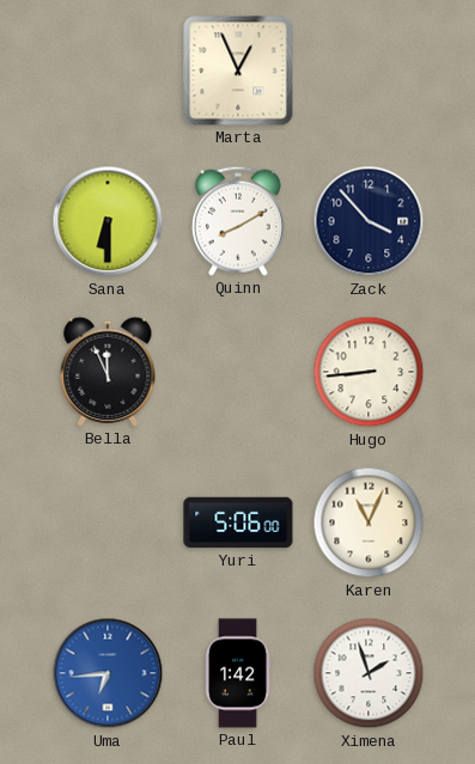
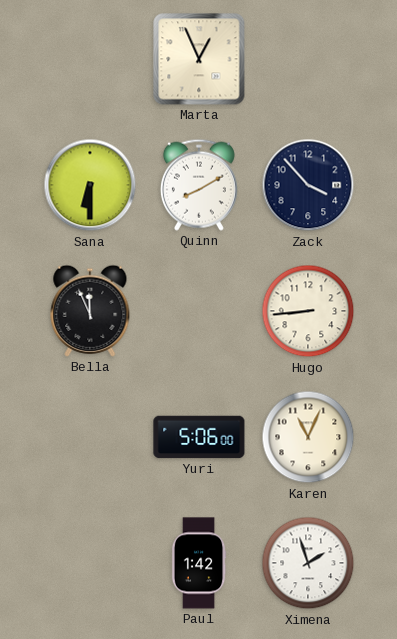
Uma: 6:44 -> none (108, 673)
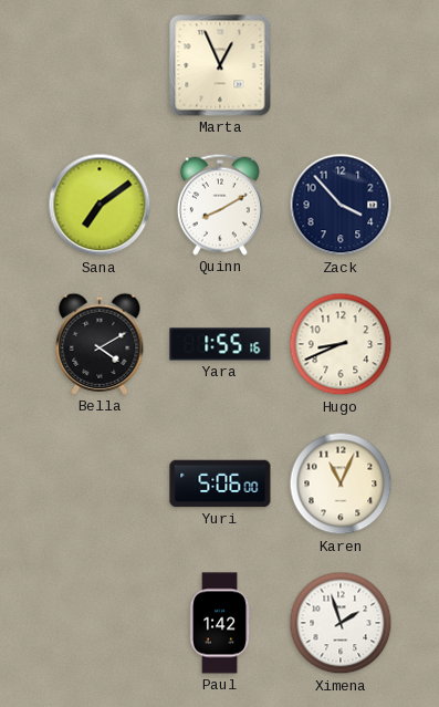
Sana: 6:30 -> 7:09 (100, 205)
Bella: 11:56 -> 4:10 (100, 344)
Yara: none -> 1:55 (220, 344)
Hugo: 8:44 -> 8:41 (341, 344)
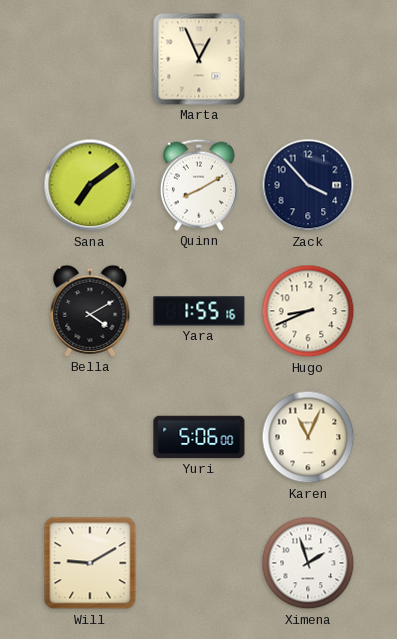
Will: none -> 9:10 (90, 563)
Paul: 1:42 -> none (220, 623)
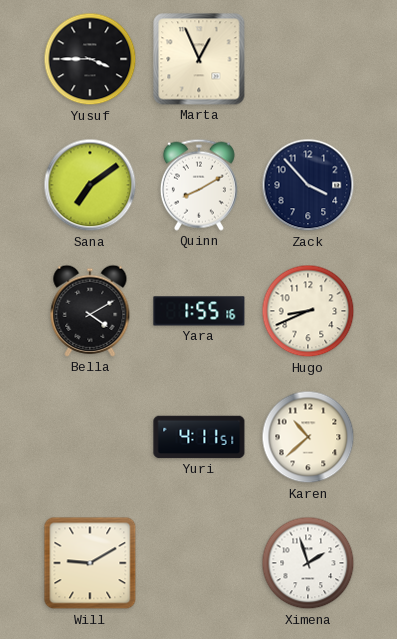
Yusuf: none -> 3:45 (90, 59)
Yuri: 5:06 -> 4:11 (199, 437)
Karen: 11:04 -> 10:38 (308, 437)
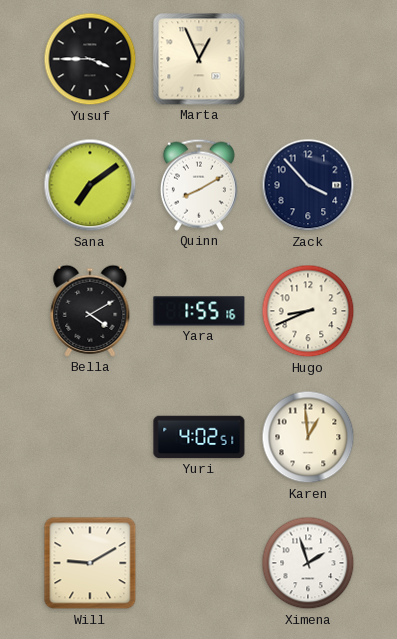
Yuri: 4:11 -> 4:02 (199, 437)
Karen: 10:38 -> 12:59 (308, 437)
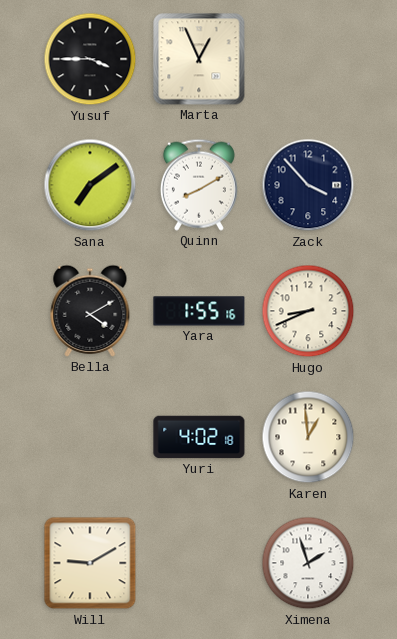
Yuri: 4:02:51 -> 4:02:18 (199, 437)
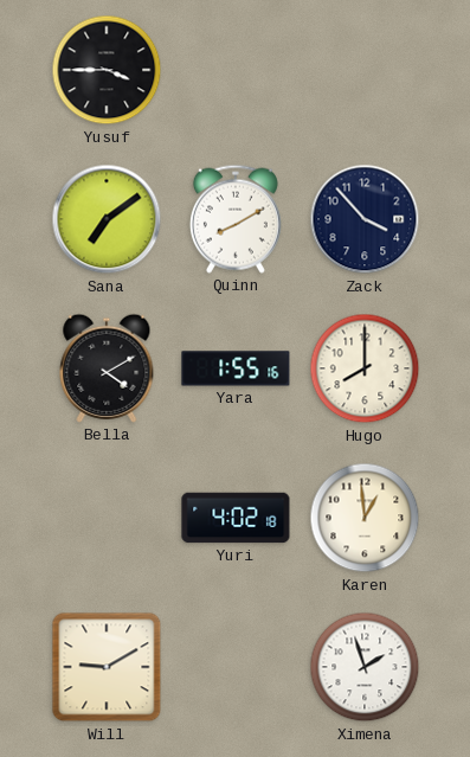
Marta: 12:56 -> none (199, 59)
Hugo: 8:41 -> 8:00 (365, 368)
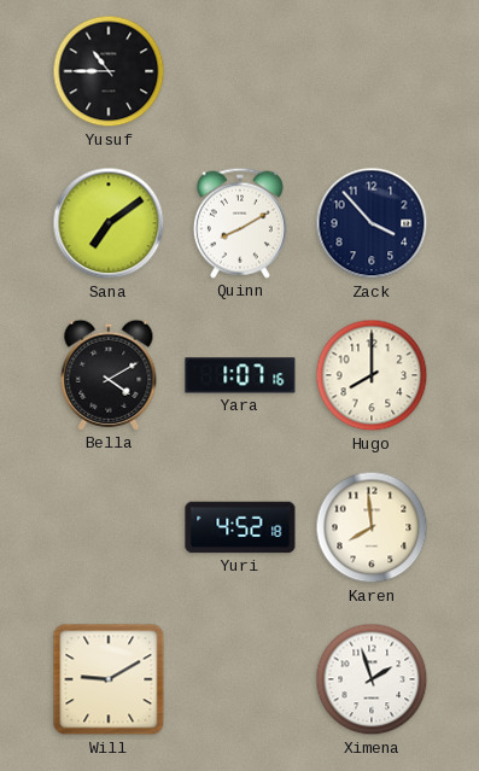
Yusuf: 3:45 -> 10:45 (109, 71)
Yara: 1:55 -> 1:07 (240, 375)
Yuri: 4:02 -> 4:52 (240, 527)
Karen: 12:59 -> 7:59 (372, 527)
